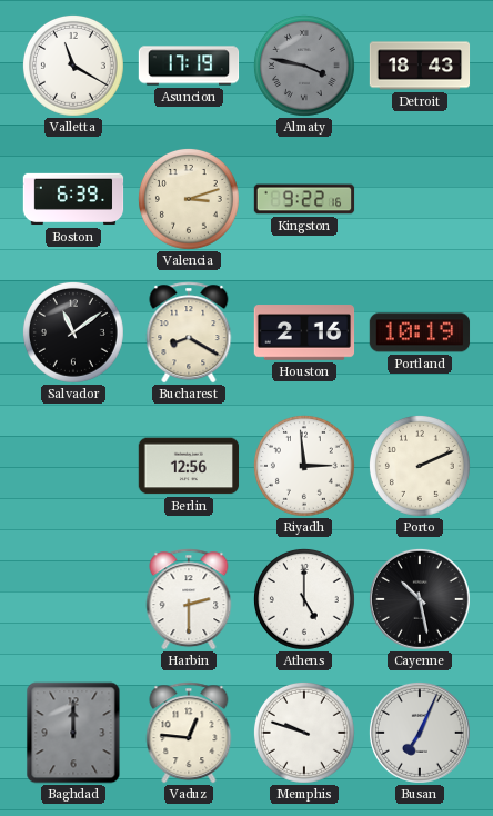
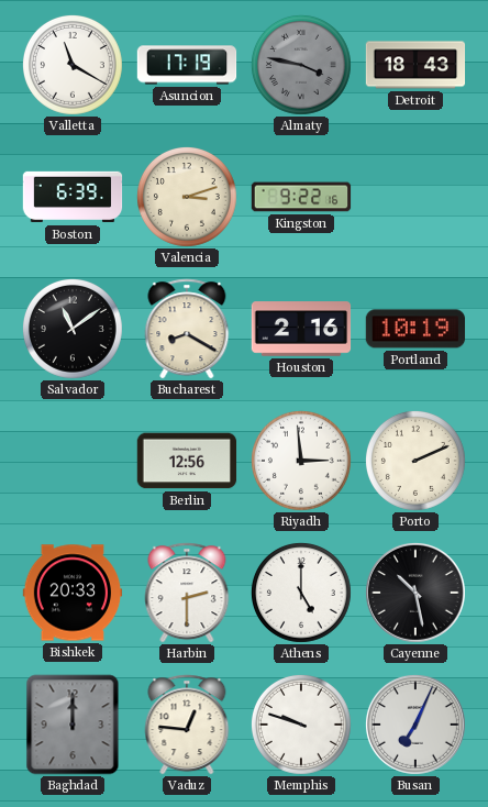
Bishkek: none -> 20:33 (73, 593)
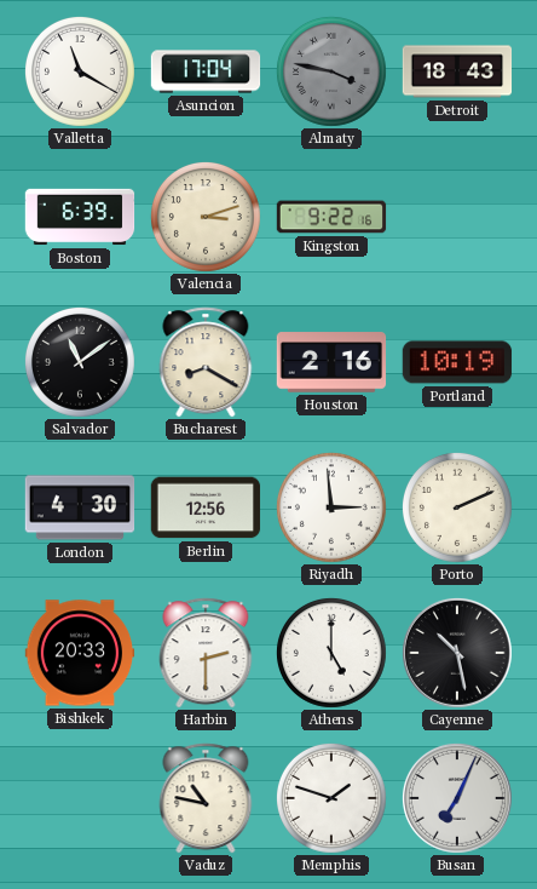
Asuncion: 17:19 -> 17:04 (206, 71)
London: none -> 4:30 (80, 507)
Baghdad: 12:00 -> none (73, 725)
Vaduz: 12:46 -> 10:47 (206, 798)
Memphis: 9:48 -> 1:48 (331, 798)
